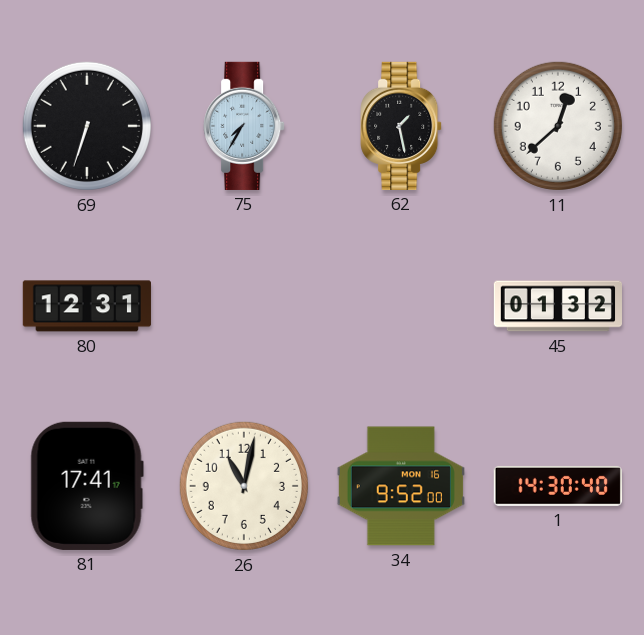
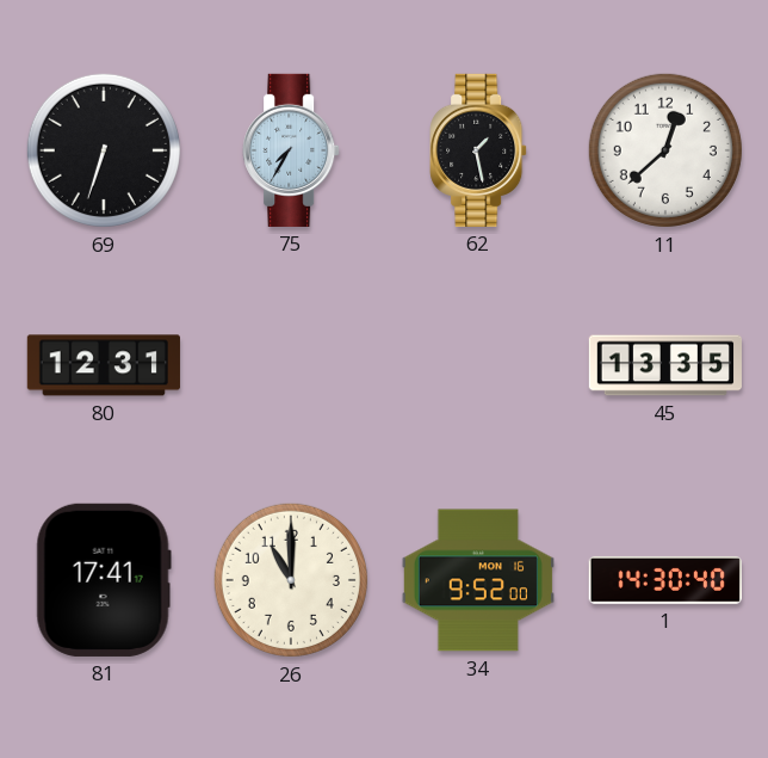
45: 01:32 -> 13:35 (664, 365)
26: 11:02 -> 11:00 (291, 580)
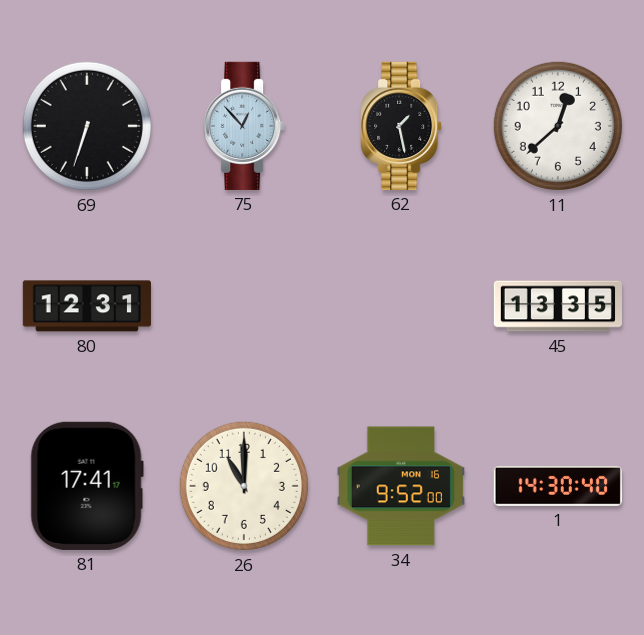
75: 7:35 -> 12:53 (244, 126)
